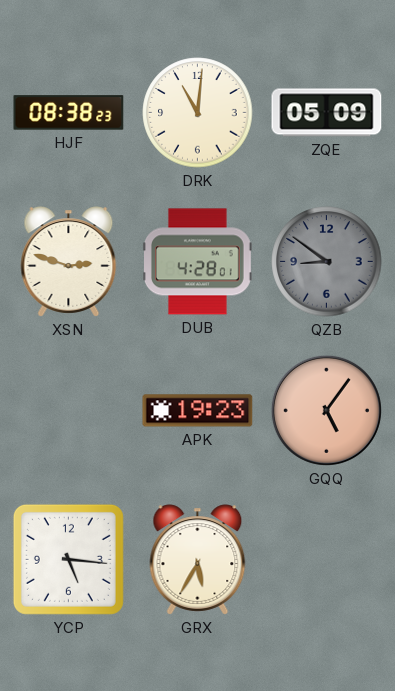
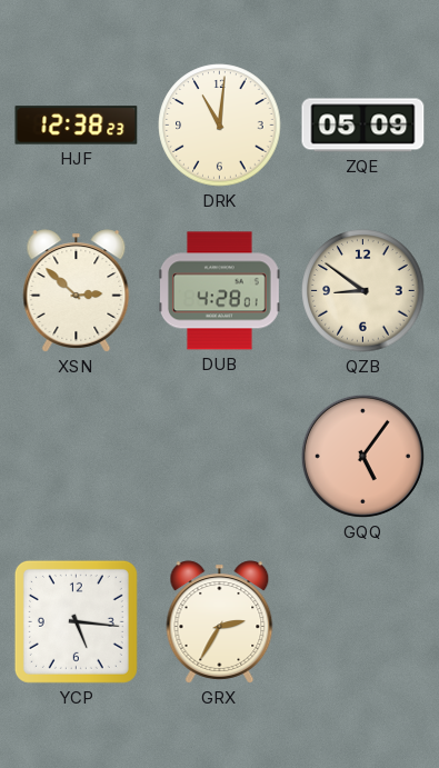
HJF: 08:38 -> 12:38 (77, 126)
XSN: 2:48 -> 2:52 (77, 291)
QZB dial: grey -> cream (363, 291)
APK: 19:23 -> none (198, 411)
GRX: 5:35 -> 2:35 (220, 622)
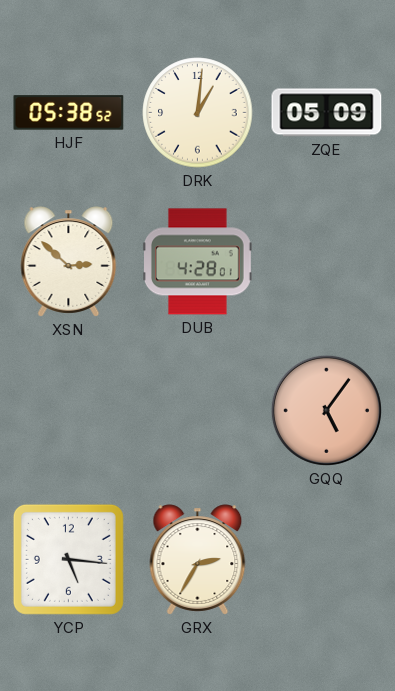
HJF: 12:38 -> 05:38 (69, 113)
DRK: 11:01 -> 1:01 (198, 113)
QZB: 8:51 -> none (363, 291)
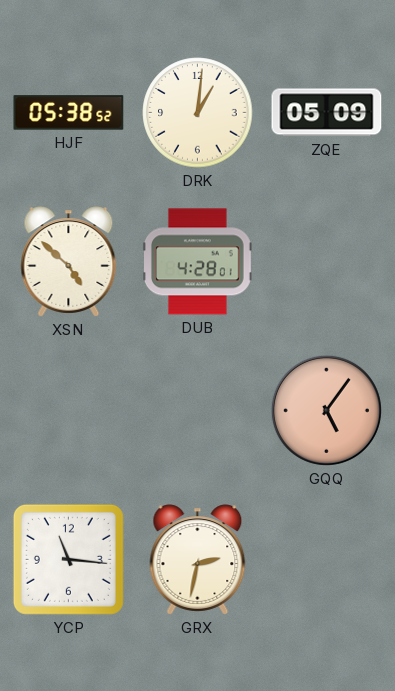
XSN: 2:52 -> 4:52 (69, 262)
YCP: 5:16 -> 11:16 (68, 559)
GRX: 2:35 -> 2:32 (198, 560)
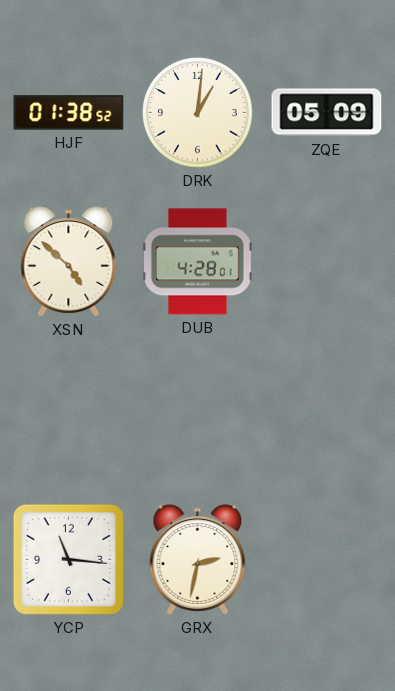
HJF: 05:38 -> 01:38 (69, 113)
GQQ: 5:06 -> none (326, 410)
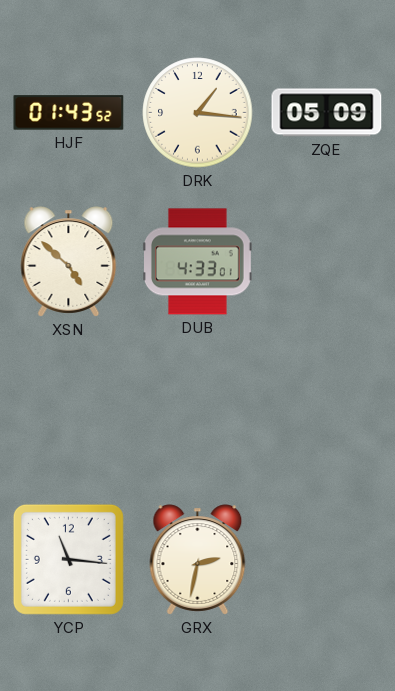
HJF: 01:38 -> 01:43 (69, 113)
DRK: 1:01 -> 1:16 (198, 113)
DUB: 4:28 -> 4:33 (198, 262)
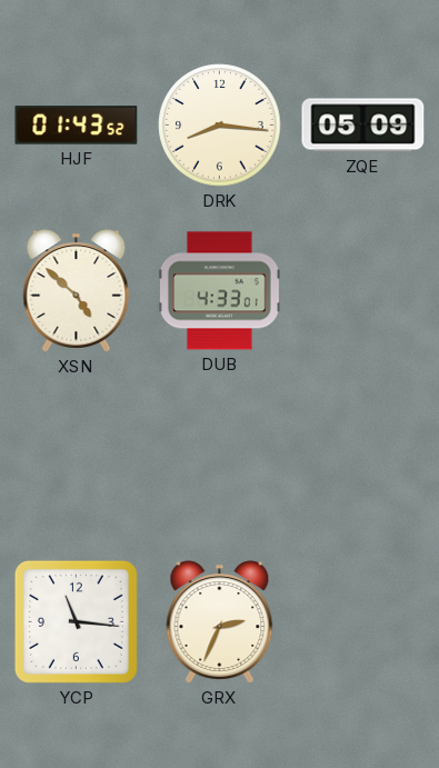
DRK: 1:16 -> 8:16 (220, 126)
GRX: 2:32 -> 2:34 (220, 622)
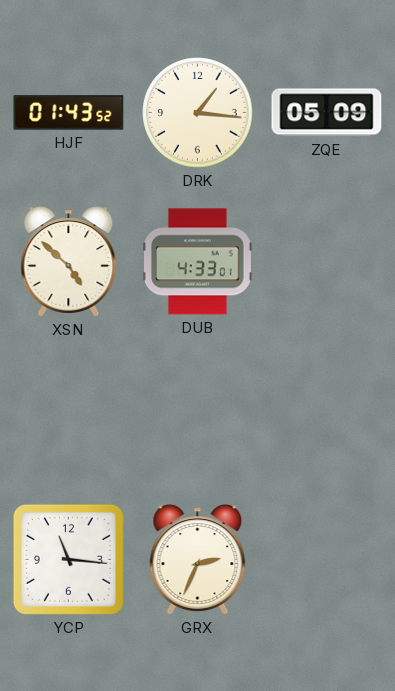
DRK: 8:16 -> 1:16 (198, 113)
